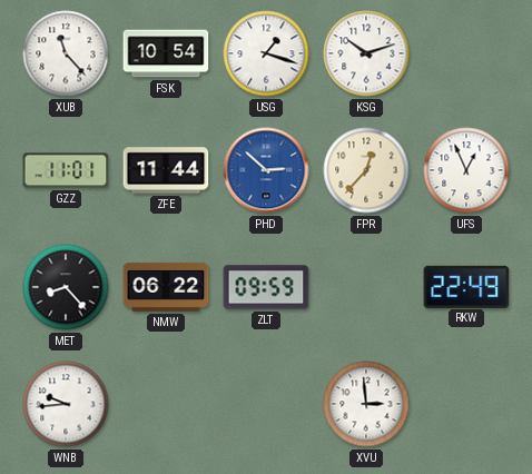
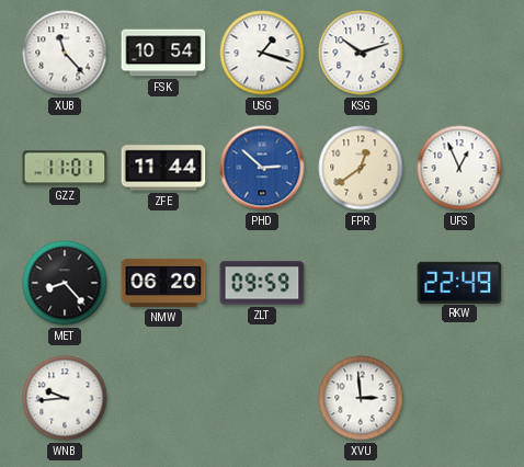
FPR: 12:37 -> 12:39 (361, 168)
NMW: 06:22 -> 06:20 (163, 283)
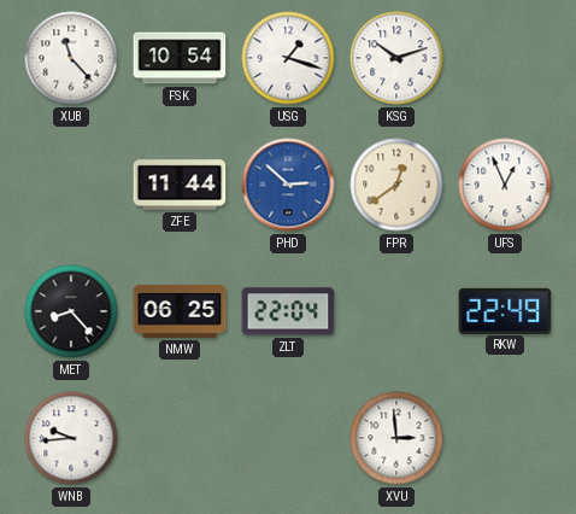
GZZ: 11:01 -> none (65, 168)
NMW: 06:20 -> 06:25 (180, 311)
ZLT: 09:59 -> 22:04 (288, 311)
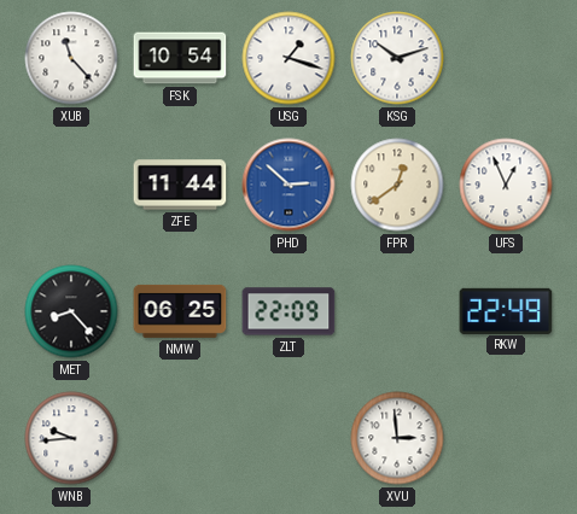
ZLT: 22:04 -> 22:09 (288, 311)
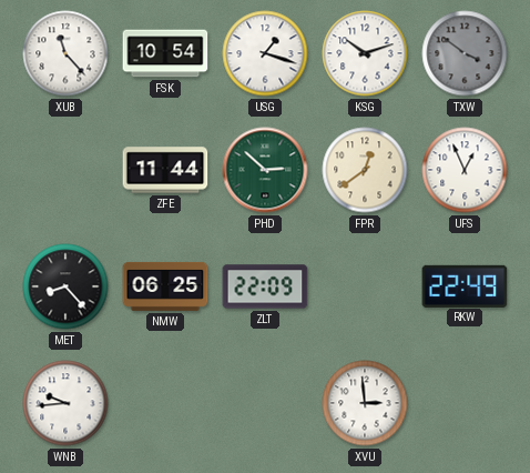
TXW: none -> 3:51 (465, 53)
PHD dial: blue -> green (265, 170)
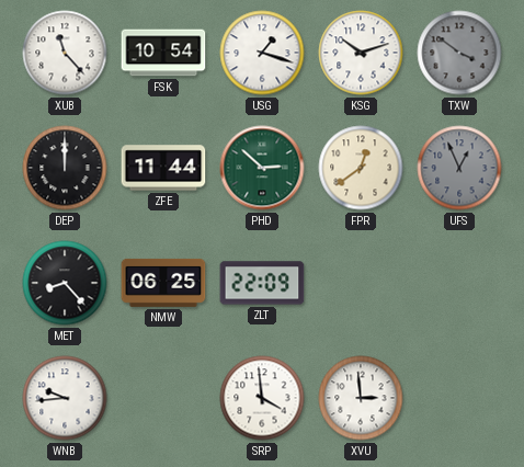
DEP: none -> 12:00 (65, 168)
UFS dial: white -> grey (459, 168)
RKW: 22:49 -> none (465, 285)
SRP: none -> 3:59 (262, 398)
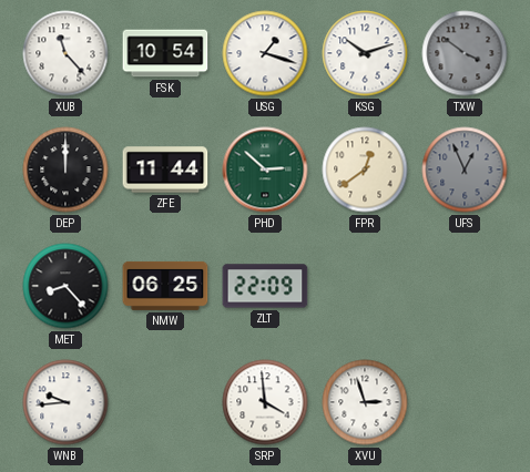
XVU: 2:59 -> 2:57 (365, 402)
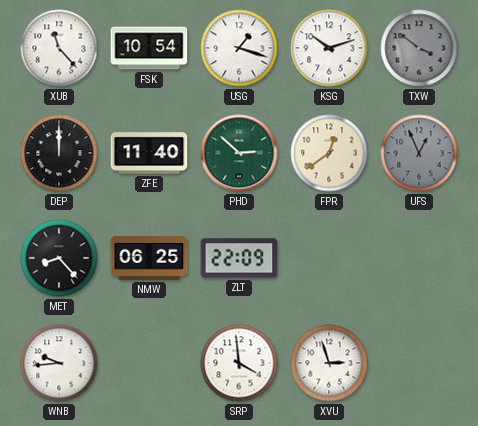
ZFE: 11:44 -> 11:40 (149, 153)
